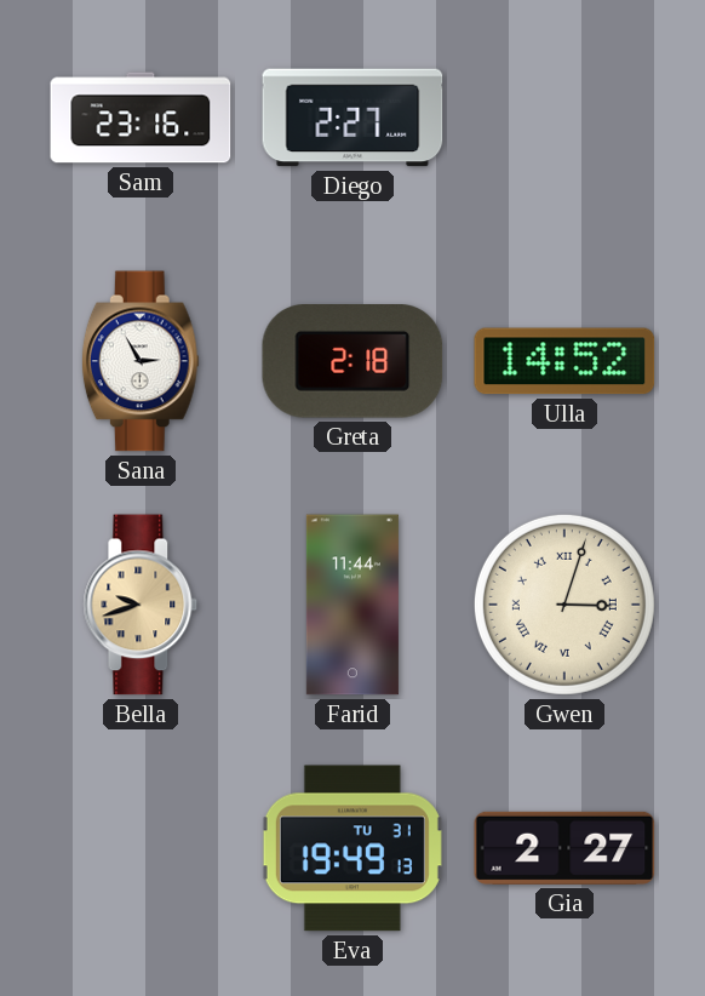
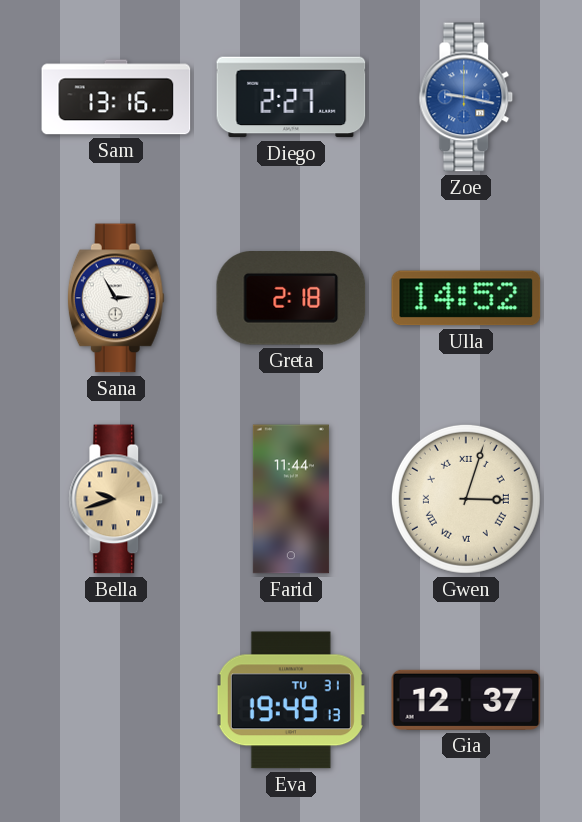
Sam: 23:16 -> 13:16 (116, 97)
Zoe: none -> 9:17 (466, 97)
Gia: 2:27 -> 12:37 (466, 700)
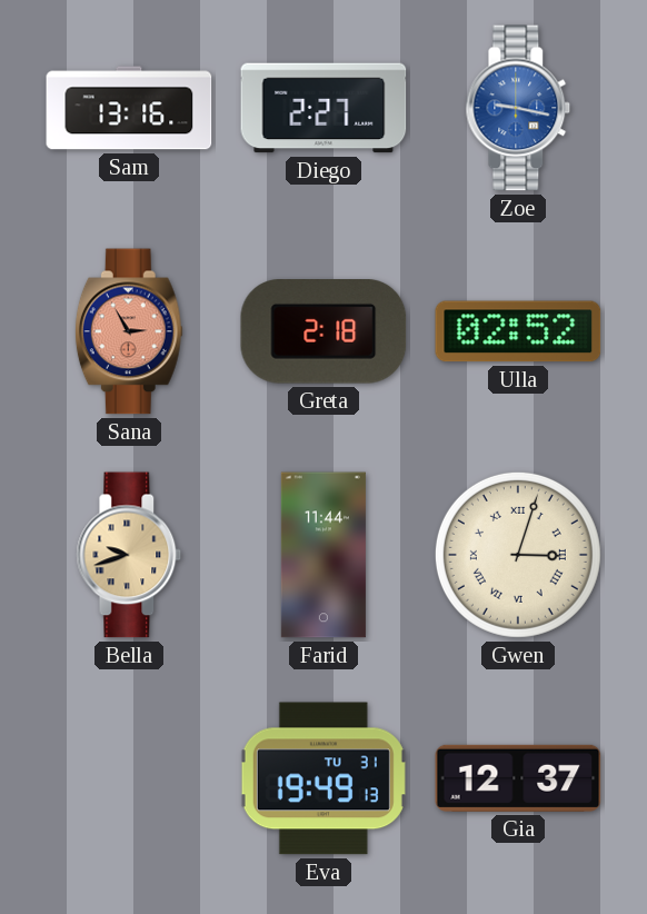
Sana dial: white -> salmon (129, 331)
Ulla: 14:52 -> 02:52 (518, 331)
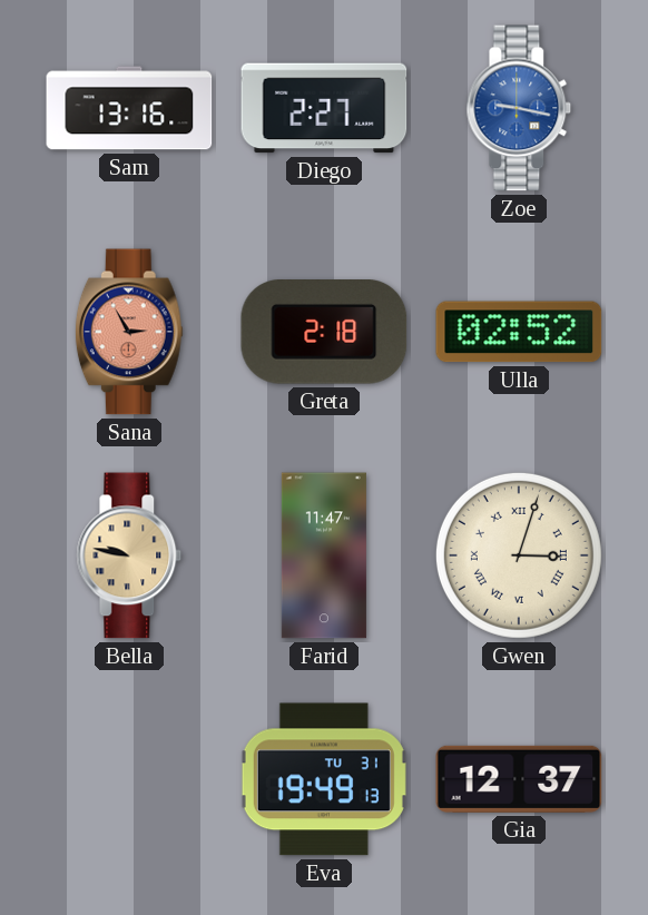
Bella: 9:42 -> 9:47 (129, 555)
Farid: 11:44 -> 11:47 (324, 555)
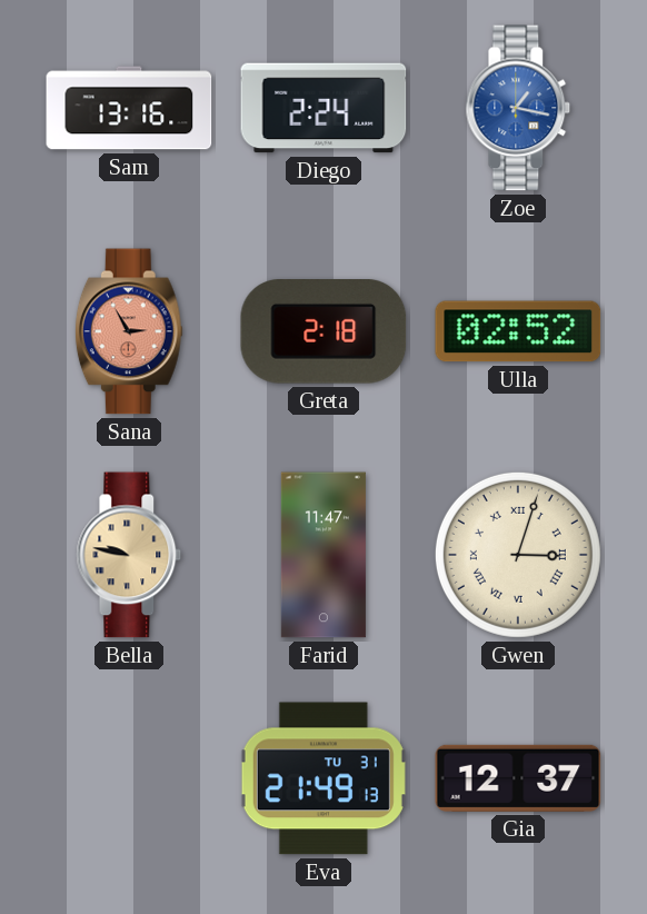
Diego: 2:27 -> 2:24 (323, 108)
Zoe: 9:17 -> 1:17 (518, 108)
Eva: 19:49 -> 21:49 (323, 778)
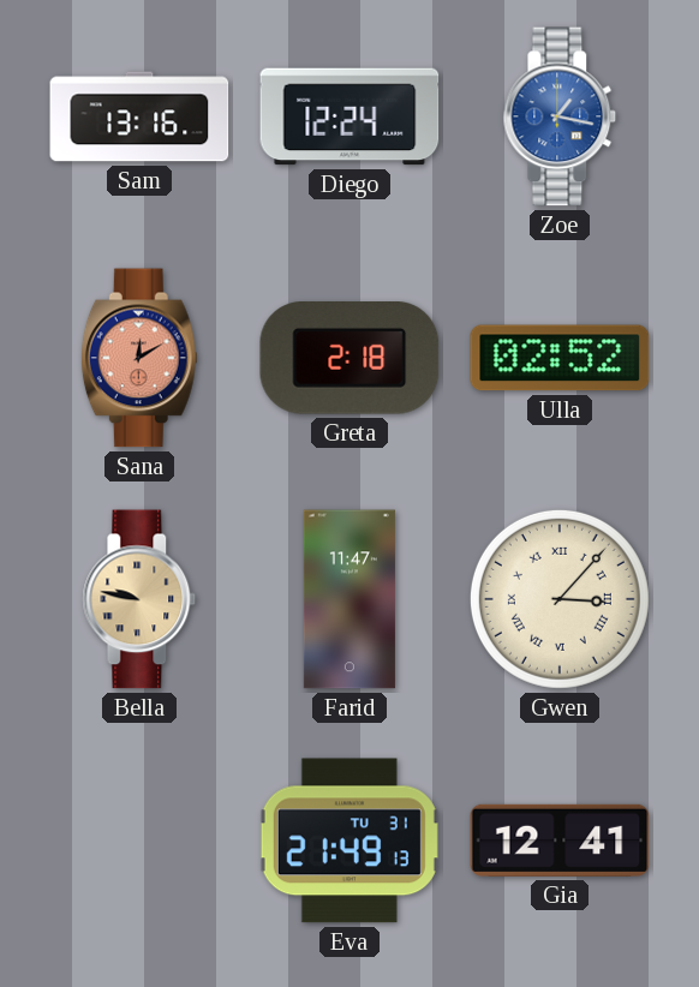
Diego: 2:24 -> 12:24 (349, 116)
Sana: 2:55 -> 12:10 (139, 358)
Gwen: 3:03 -> 3:07 (560, 599)
Gia: 12:37 -> 12:41 (560, 841)
